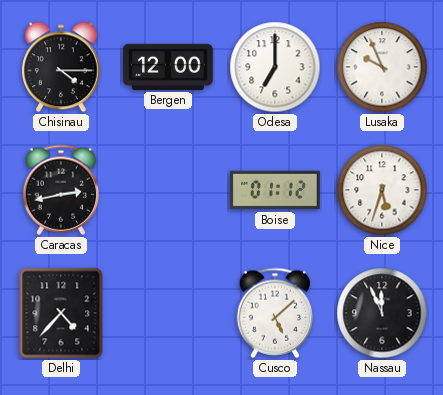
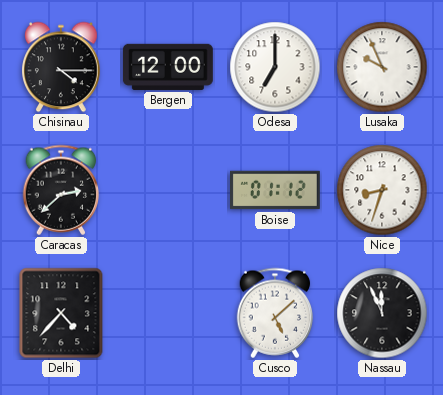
Caracas: 2:43 -> 2:38 (61, 190)
Nice: 5:33 -> 8:33 (382, 190)
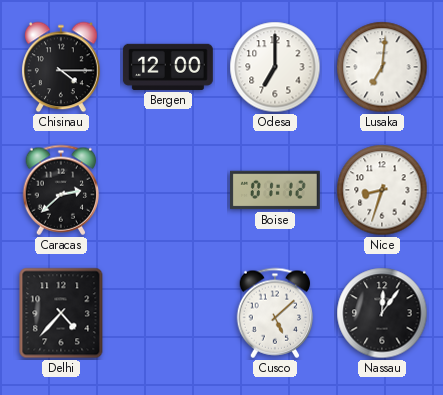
Lusaka: 9:56 -> 7:01 (382, 67)
Nassau: 11:56 -> 12:06 (382, 313)
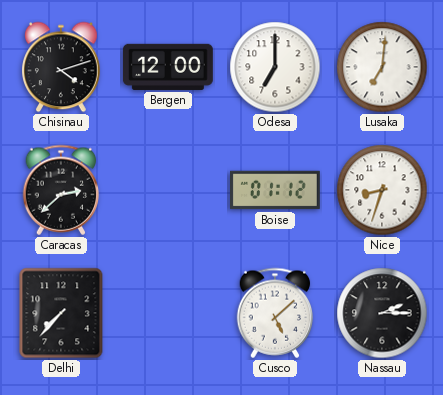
Chisinau: 4:15 -> 4:12 (62, 67)
Delhi: 4:37 -> 7:37 (61, 313)
Nassau: 12:06 -> 2:15 (382, 313)
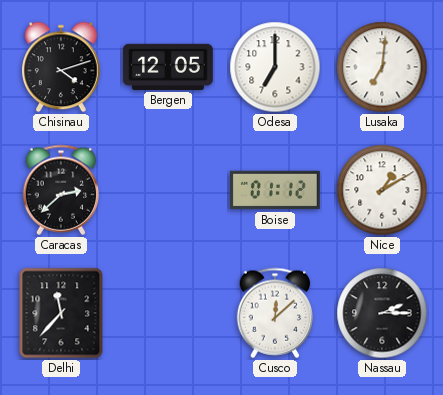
Bergen: 12:00 -> 12:05 (168, 67)
Nice: 8:33 -> 1:10 (382, 190)
Delhi: 7:37 -> 11:37 (61, 313)
Cusco: 5:08 -> 12:08 (275, 313)
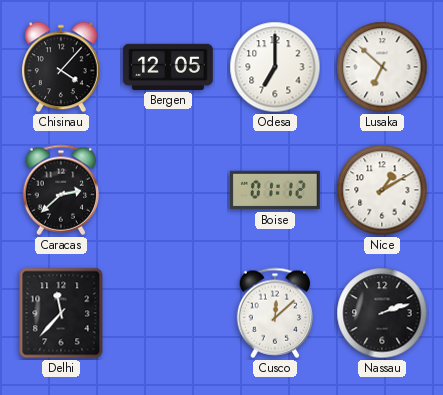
Chisinau: 4:12 -> 4:07 (62, 67)
Lusaka: 7:01 -> 6:52 (382, 67)
Nassau: 2:15 -> 2:12 (382, 313)
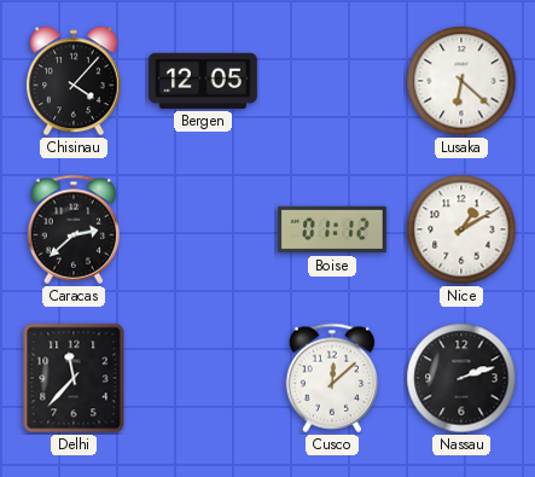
Odesa: 7:00 -> none (275, 67)
Lusaka: 6:52 -> 6:22 (461, 81)
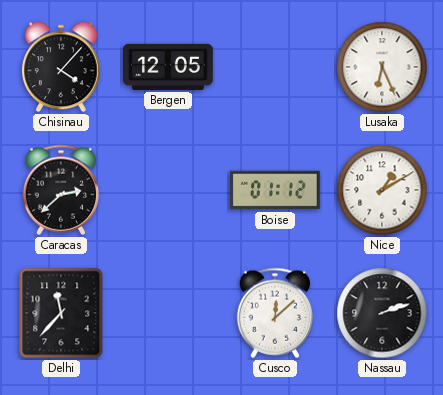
Lusaka: 6:22 -> 6:26 (382, 67)
